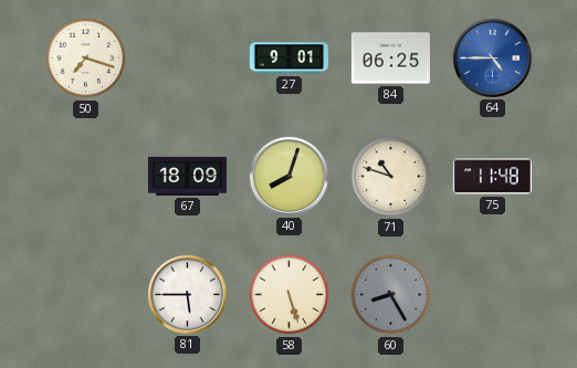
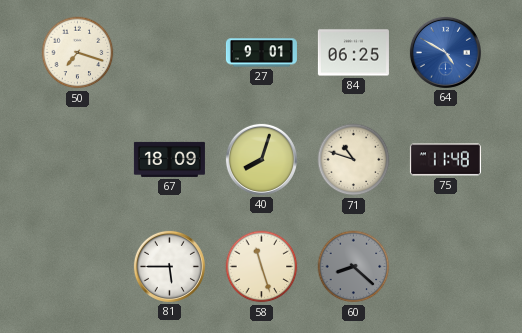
64: 4:45 -> 4:50 (445, 52)
58: 5:27 -> 11:27 (262, 267)
60: 8:25 -> 8:22 (354, 267)
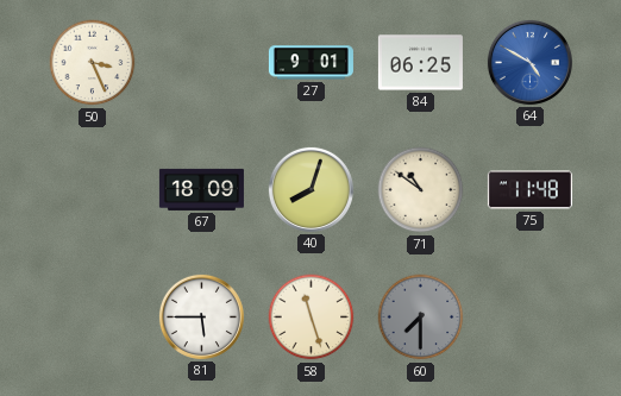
50: 7:18 -> 3:26 (93, 63)
71: 10:48 -> 10:51 (421, 190)
60: 8:22 -> 7:30 (421, 318)
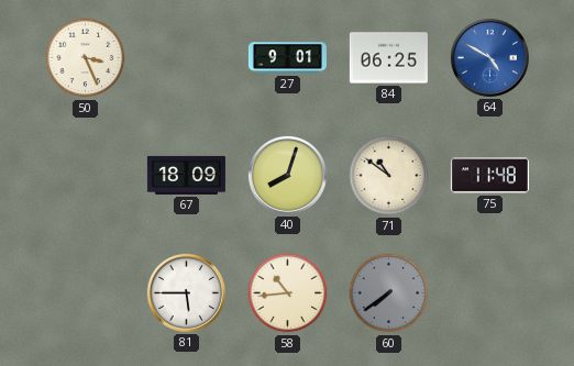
58: 11:27 -> 10:44 (288, 293)
60: 7:30 -> 7:39 (389, 293)
